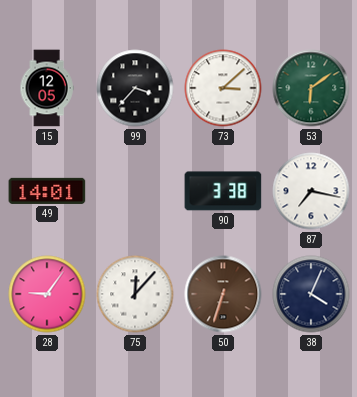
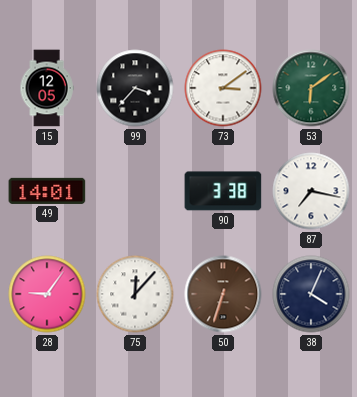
73: 3:08 -> 3:09 (223, 88)
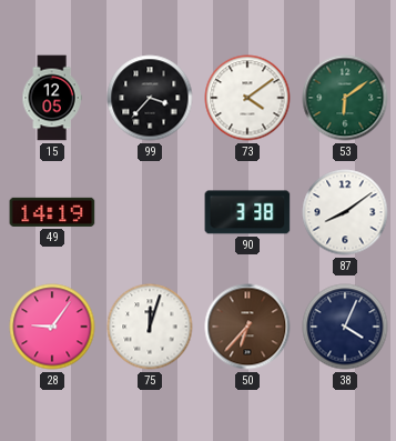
73: 3:09 -> 4:09 (247, 98)
49: 14:01 -> 14:19 (52, 212)
87: 7:17 -> 8:09 (345, 212)
75: 12:07 -> 12:03 (150, 327)
50: 6:33 -> 6:37 (247, 327)
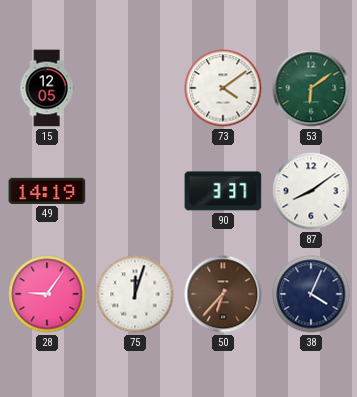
99: 3:37 -> none (150, 98)
90: 3:38 -> 3:37 (223, 191)
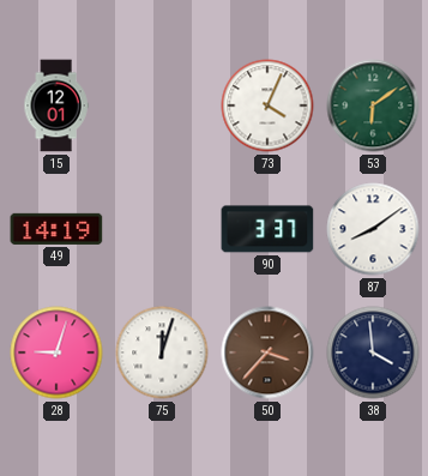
15: 12:05 -> 12:01 (56, 106)
73: 4:09 -> 4:04 (267, 106)
28: 9:06 -> 9:03 (56, 353)
50: 6:37 -> 3:37 (267, 353)
38: 4:04 -> 3:59 (373, 353)
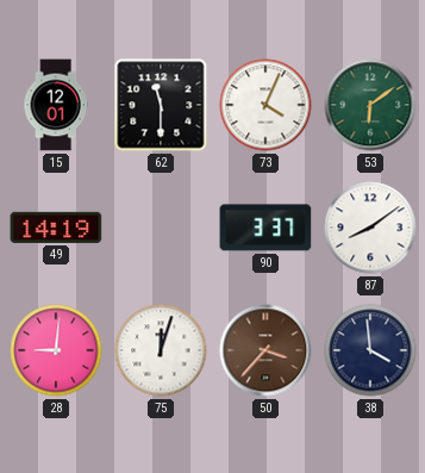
62: none -> 11:30 (161, 105)
28: 9:03 -> 9:01 (56, 350)
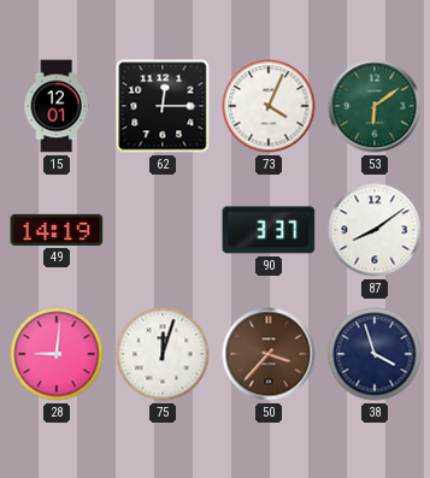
62: 11:30 -> 12:15 (163, 106)
38: 3:59 -> 3:57 (375, 354)
